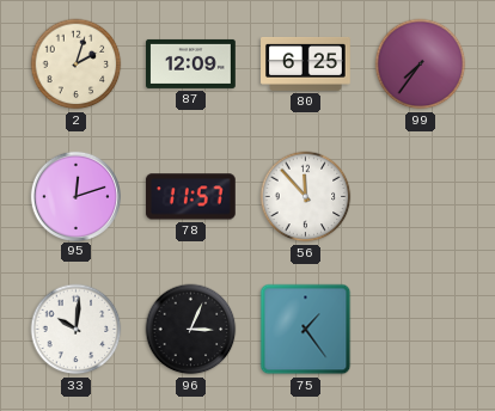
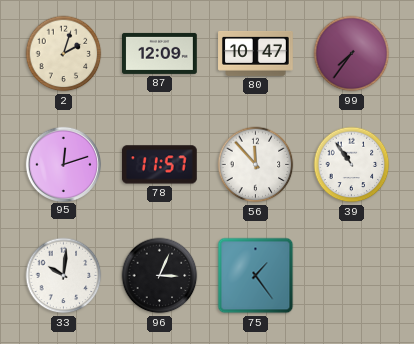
80: 6:25 -> 10:47 (256, 53)
39: none -> 10:54 (352, 165)
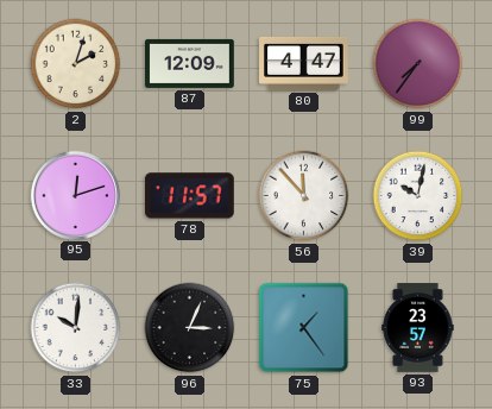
80: 10:47 -> 4:47 (304, 63)
39: 10:54 -> 10:02 (418, 196)
93: none -> 23:57 (418, 328)
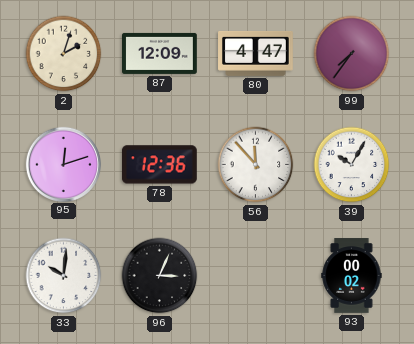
78: 11:57 -> 12:36 (159, 165)
39: 10:02 -> 10:05 (352, 165)
75: 1:24 -> none (304, 328)
93: 23:57 -> 00:02 (352, 276)
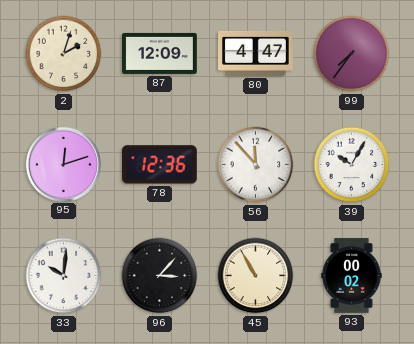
96: 3:04 -> 3:07 (160, 276)
45: none -> 10:55 (256, 276)
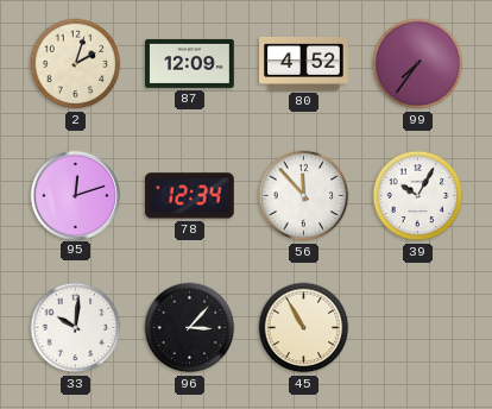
80: 4:47 -> 4:52 (304, 63)
78: 12:36 -> 12:34 (189, 196)
93: 00:02 -> none (352, 276)
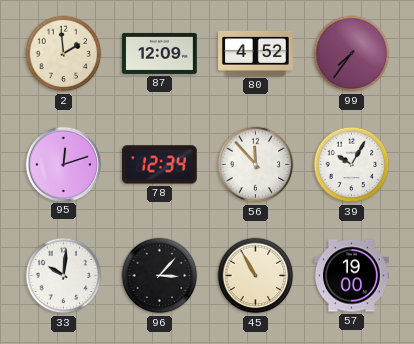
2: 2:03 -> 1:59 (64, 54)
57: none -> 19:00 (352, 276)
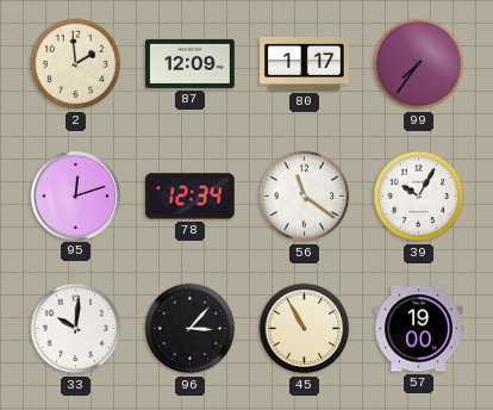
80: 4:52 -> 1:17 (305, 63)
56: 11:53 -> 11:21 (305, 197)
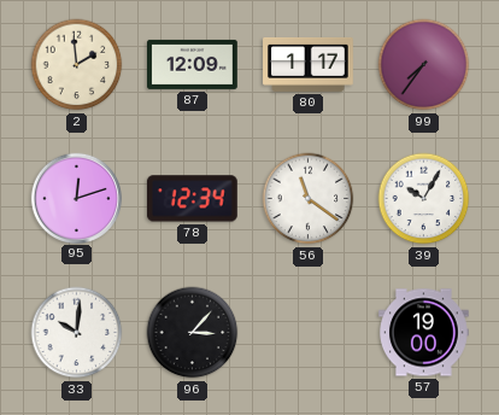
45: 10:55 -> none (305, 329)
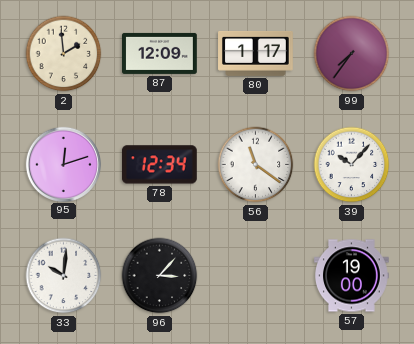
39: 10:05 -> 10:07 (352, 165)
